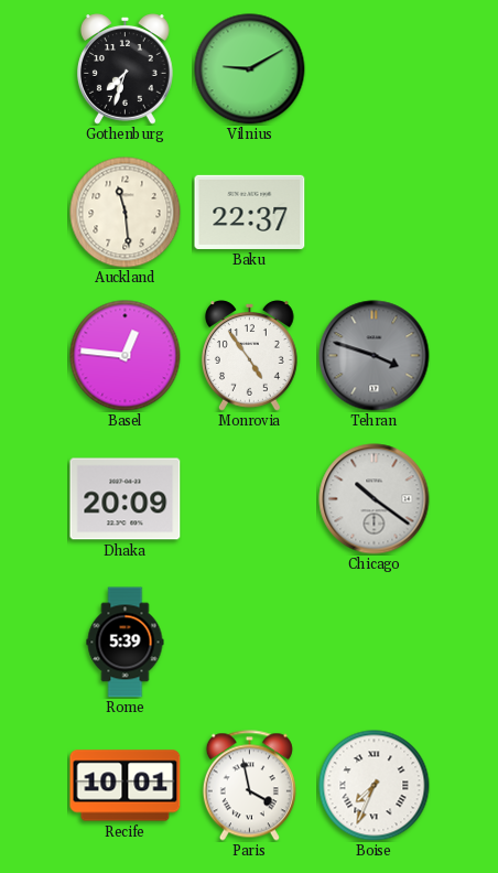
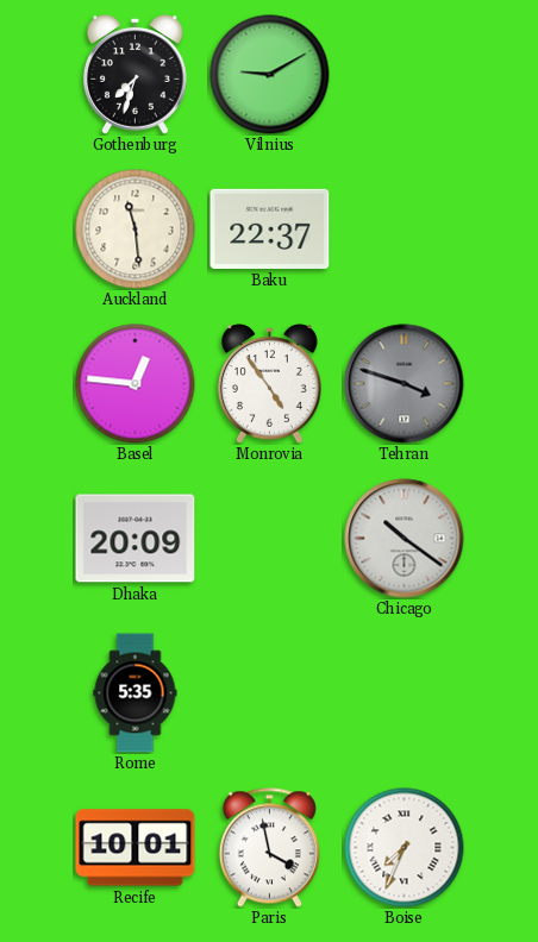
Rome: 5:39 -> 5:35 (136, 693)
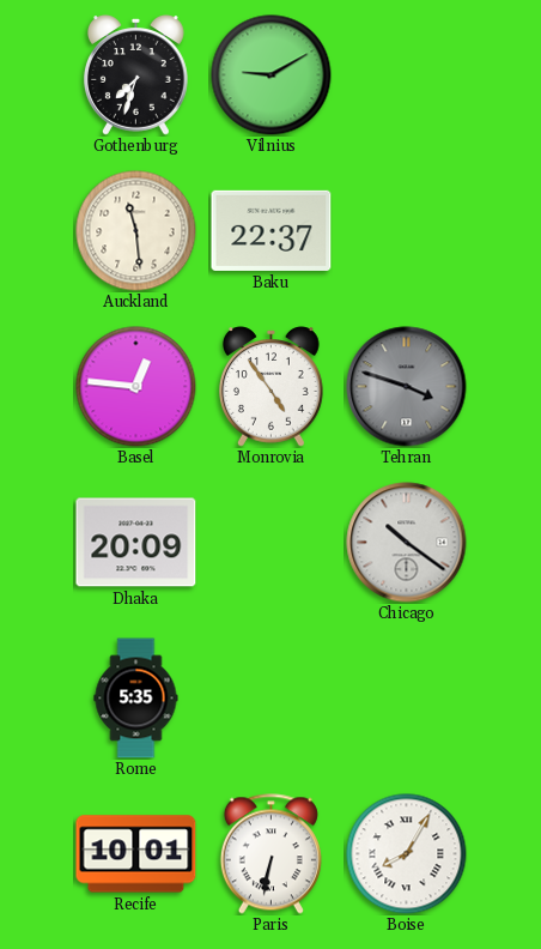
Paris: 3:58 -> 6:32 (270, 854)
Boise: 7:34 -> 8:05 (407, 854)
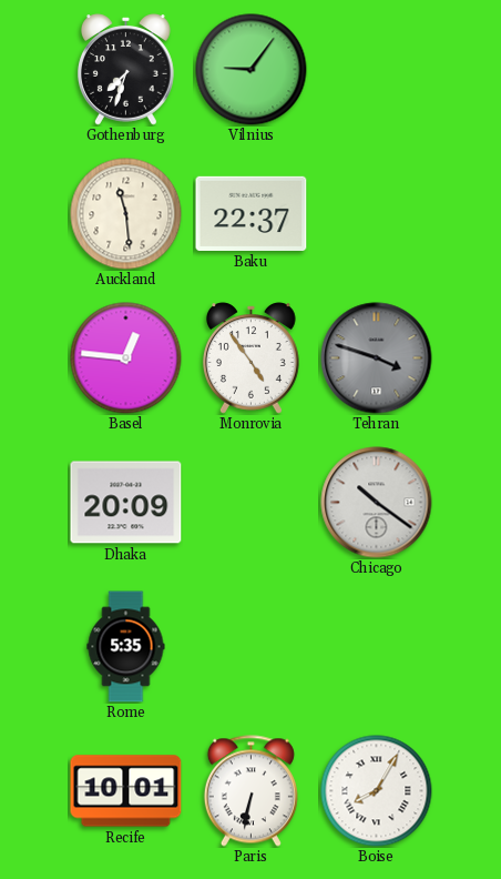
Vilnius: 9:10 -> 9:06 (252, 70)
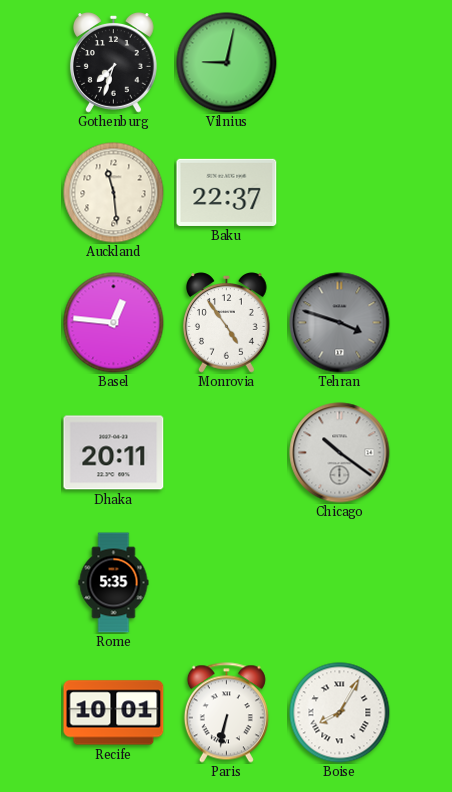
Vilnius: 9:06 -> 9:02 (227, 63)
Dhaka: 20:09 -> 20:11 (114, 453)
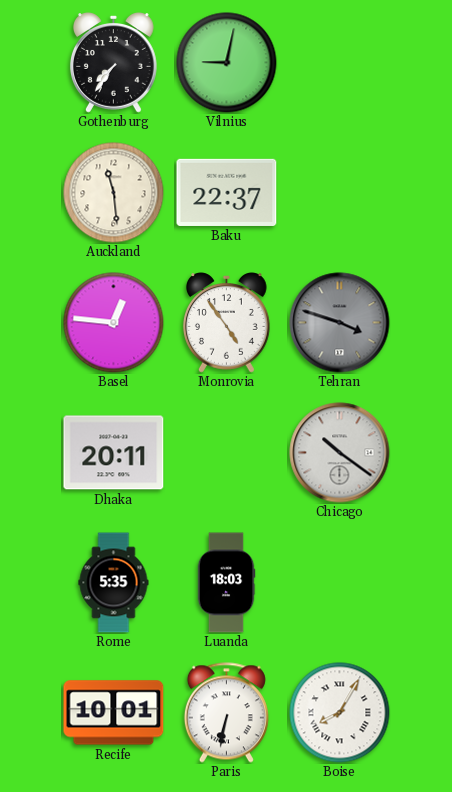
Gothenburg: 7:33 -> 7:36 (113, 63)
Luanda: none -> 18:03 (226, 583)
